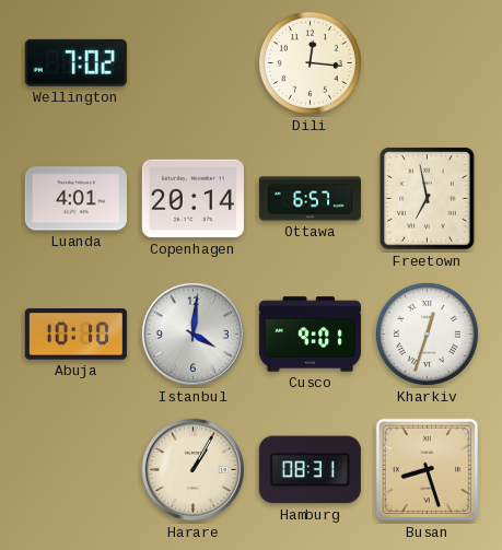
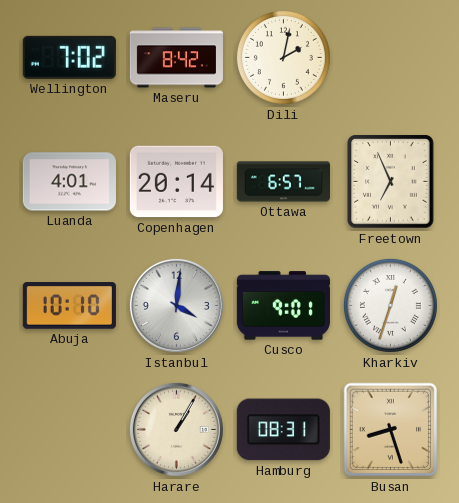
Maseru: none -> 8:42 (176, 58)
Dili: 12:16 -> 2:02 (283, 57)
Freetown: 6:58 -> 6:56 (391, 182)
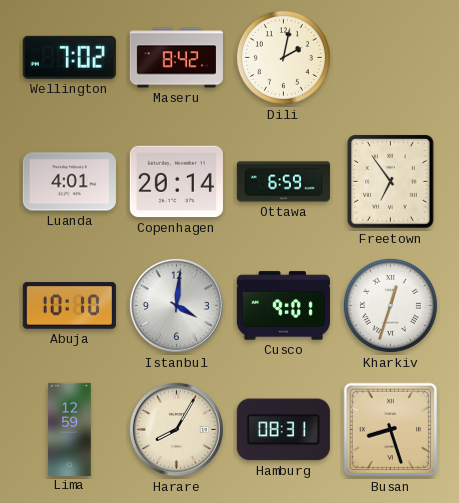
Ottawa: 6:57 -> 6:59 (283, 182)
Freetown: 6:56 -> 6:54 (391, 182)
Lima: none -> 12:59 (70, 429)
Harare: 1:05 -> 8:05 (176, 429)
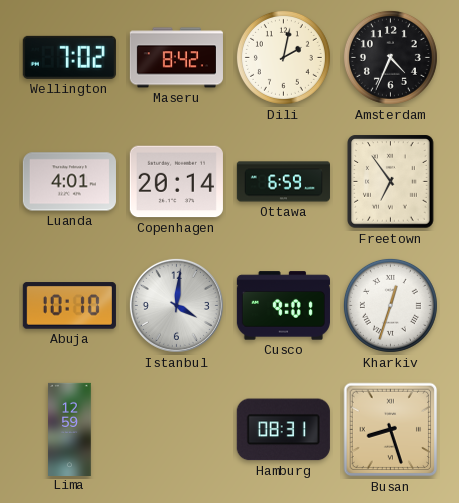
Amsterdam: none -> 4:34 (390, 57)
Harare: 8:05 -> none (176, 429)
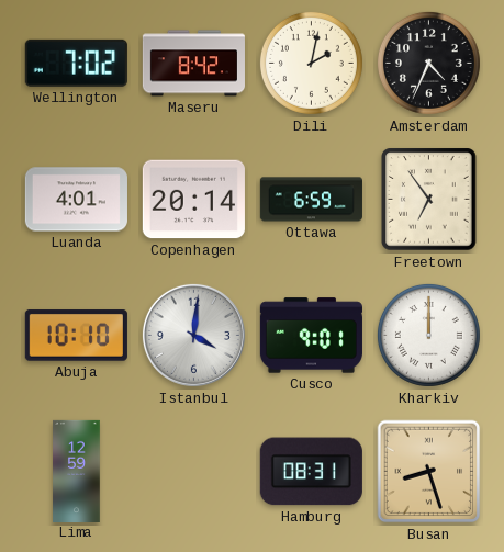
Kharkiv: 12:33 -> 12:00 (428, 335)
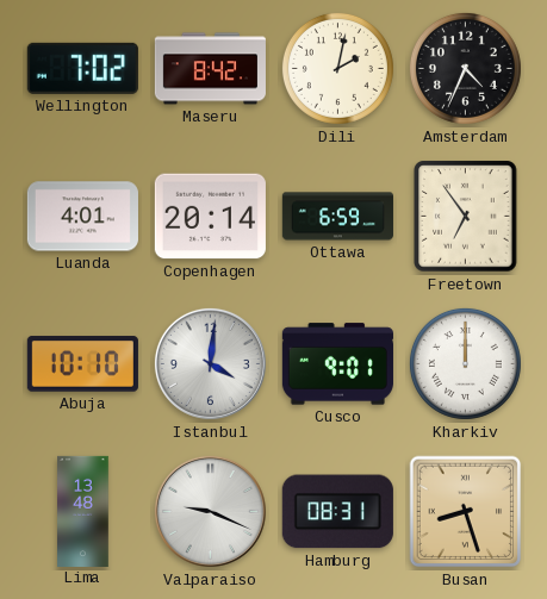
Lima: 12:59 -> 13:48 (83, 511)
Valparaiso: none -> 9:19 (210, 511)
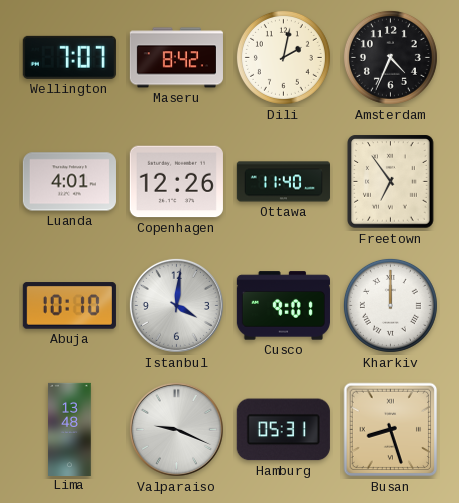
Wellington: 7:02 -> 7:07 (69, 57)
Copenhagen: 20:14 -> 12:26 (176, 182)
Ottawa: 6:59 -> 11:40 (283, 182)
Hamburg: 08:31 -> 05:31 (283, 430)
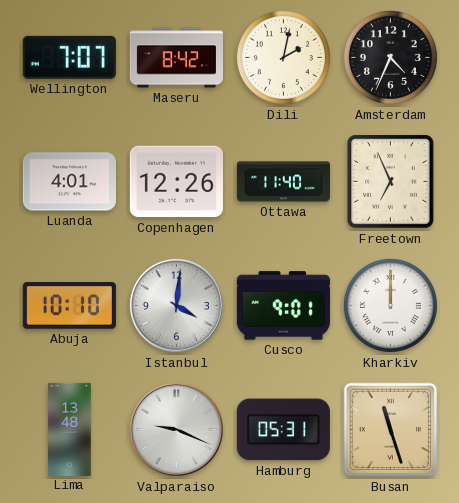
Freetown: 6:54 -> 6:56 (391, 182)
Busan: 8:27 -> 11:27 (391, 430)
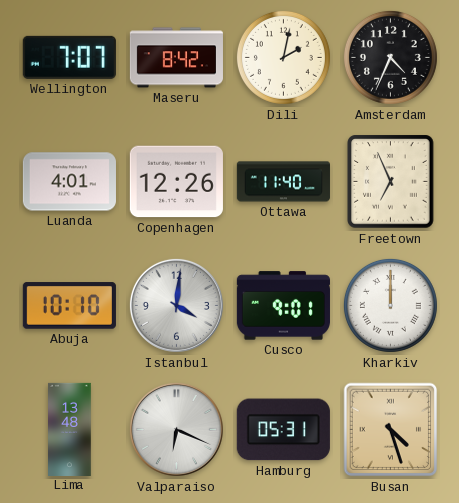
Valparaiso: 9:19 -> 6:19 (176, 429)
Busan: 11:27 -> 4:27 (391, 430)
